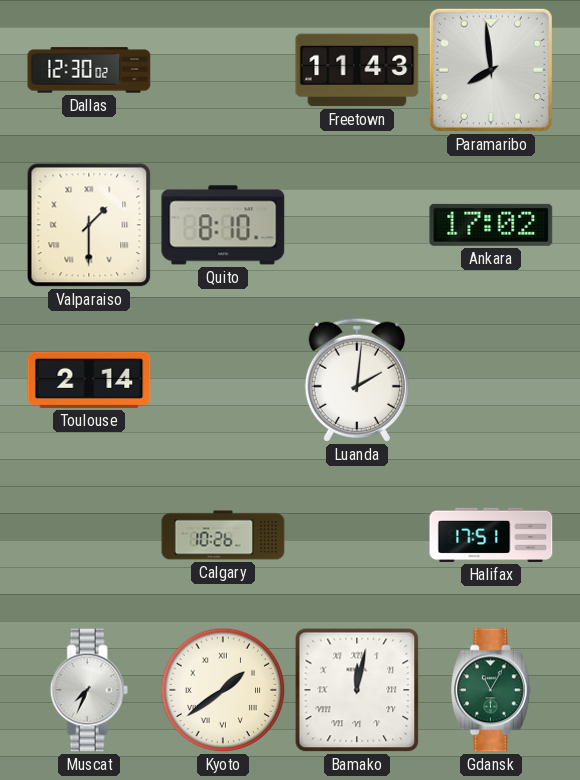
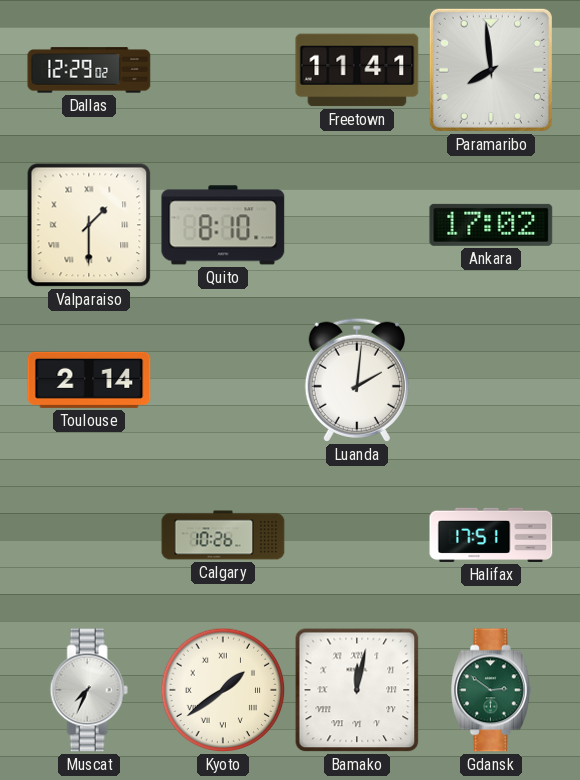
Dallas: 12:30 -> 12:29 (89, 70)
Freetown: 11:43 -> 11:41 (357, 70)
Gdansk: 11:05 -> 2:51 (491, 690)
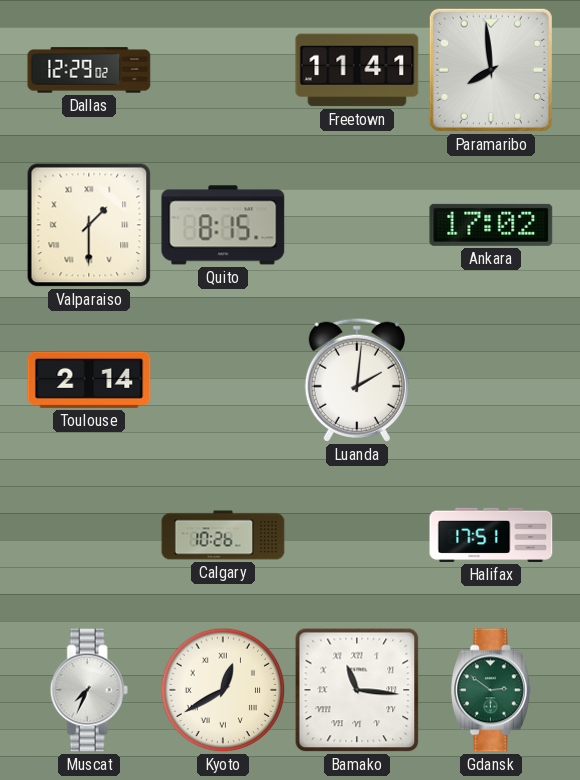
Quito: 8:10 -> 8:15 (223, 225)
Kyoto: 1:39 -> 12:40 (223, 690)
Bamako: 12:02 -> 11:16 (357, 690)
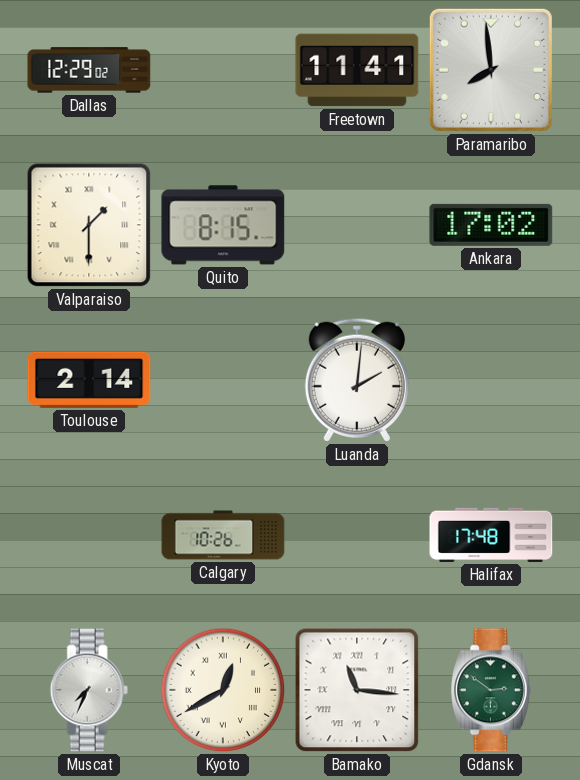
Halifax: 17:51 -> 17:48 (491, 535)
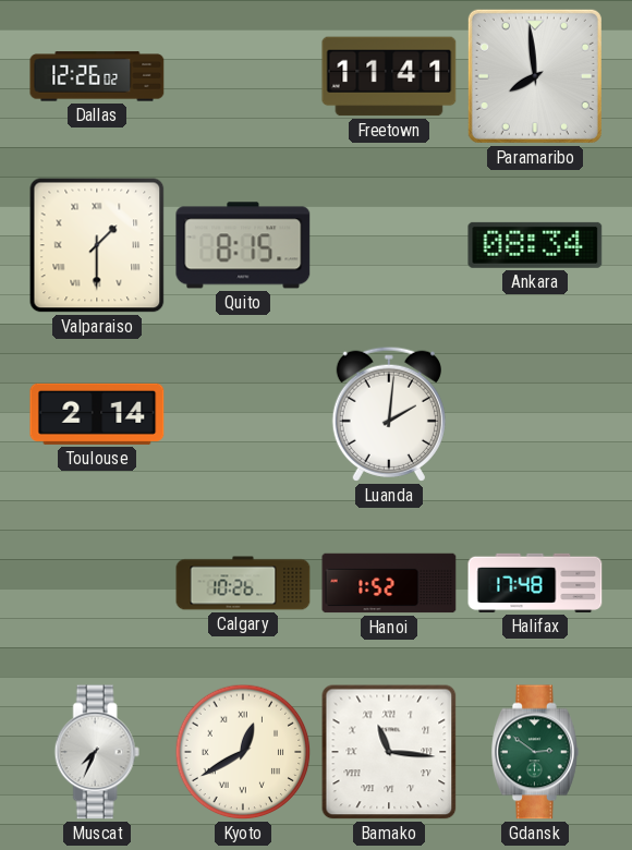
Dallas: 12:29 -> 12:26 (97, 76)
Ankara: 17:02 -> 08:34 (535, 245)
Hanoi: none -> 1:52 (389, 583)
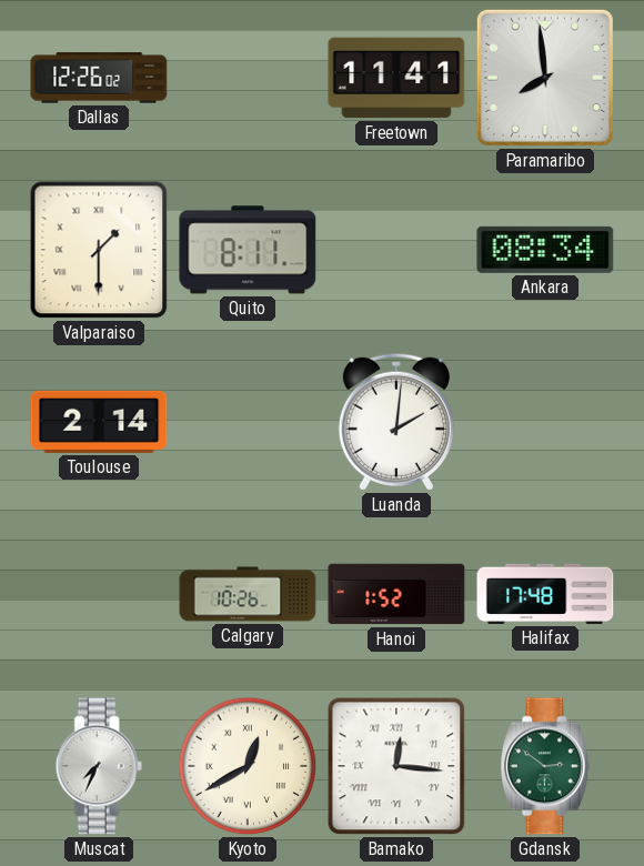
Quito: 8:15 -> 8:11 (248, 250)
Bamako: 11:16 -> 12:16 (396, 766)
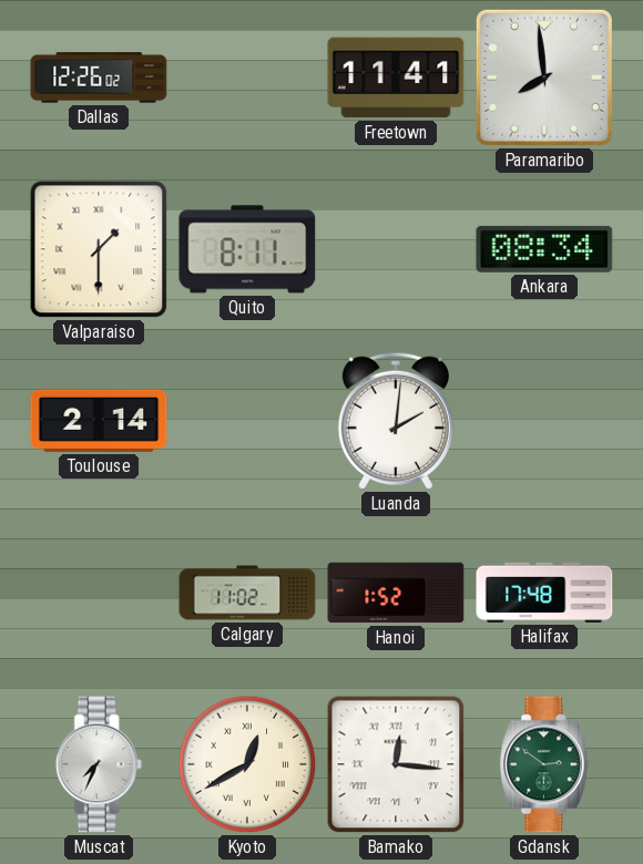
Calgary: 10:26 -> 11:02 (247, 593)
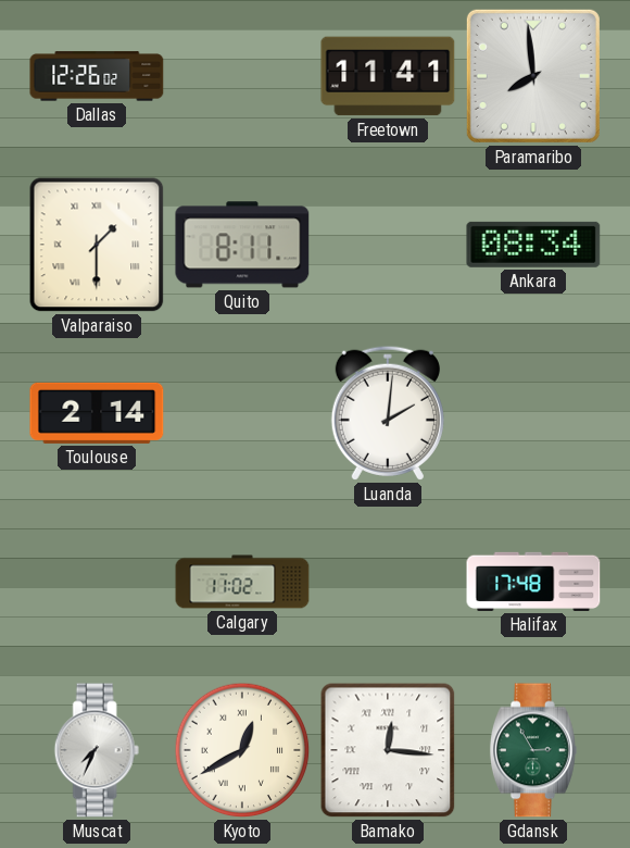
Hanoi: 1:52 -> none (396, 593)
Gdansk: 2:51 -> 2:55 (533, 750)
